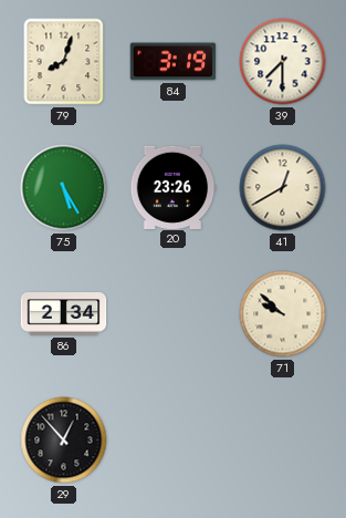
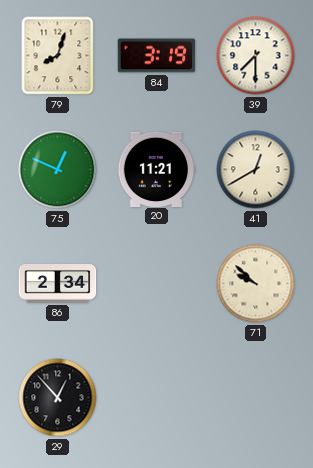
75: 5:25 -> 12:49 (58, 170)
20: 23:26 -> 11:21 (156, 169)
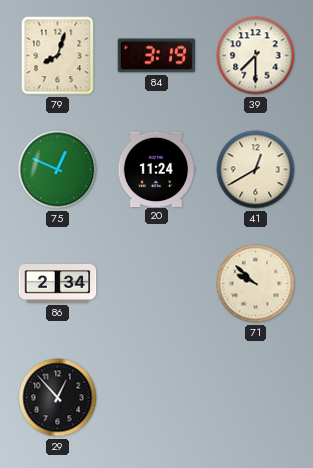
20: 11:21 -> 11:24 (156, 169)
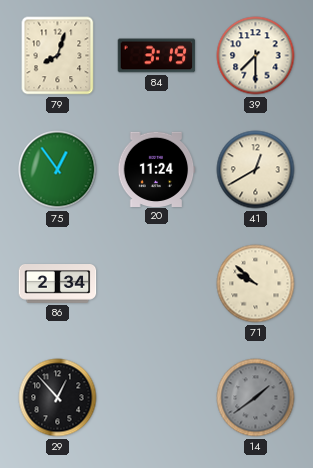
75: 12:49 -> 12:54 (58, 170)
14: none -> 1:39 (256, 398)
